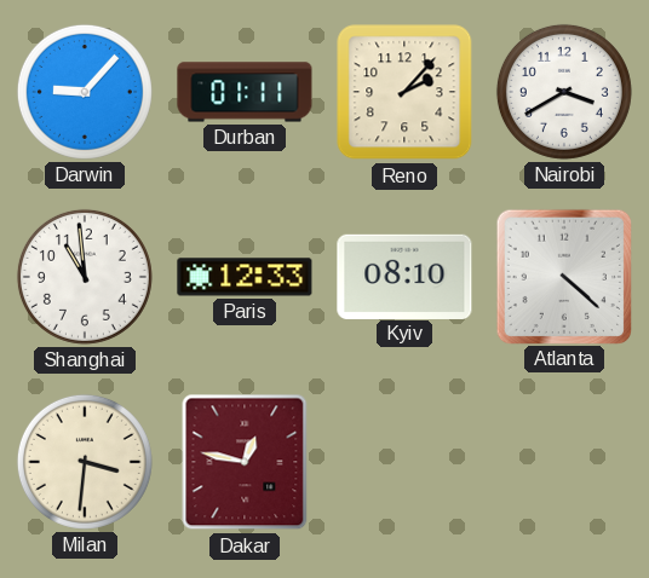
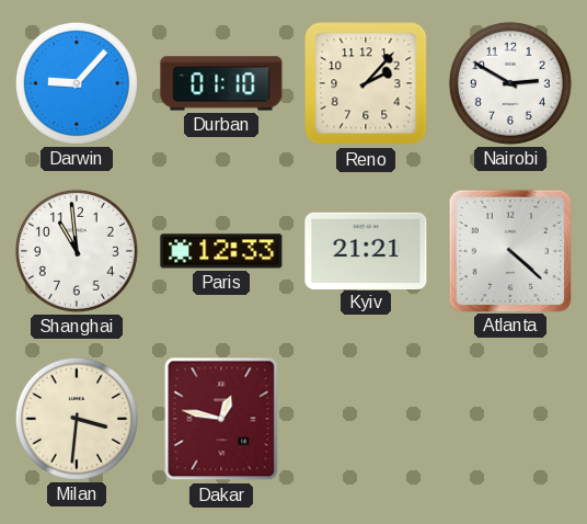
Durban: 01:11 -> 01:10 (221, 83)
Nairobi: 3:40 -> 2:50 (510, 83)
Kyiv: 08:10 -> 21:21 (366, 250)
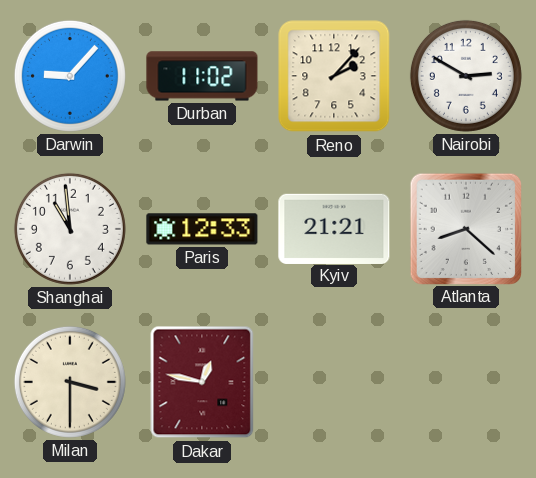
Durban: 01:10 -> 11:02 (202, 76)
Atlanta: 4:22 -> 8:22 (465, 228)
Milan: 3:31 -> 3:30 (70, 382)
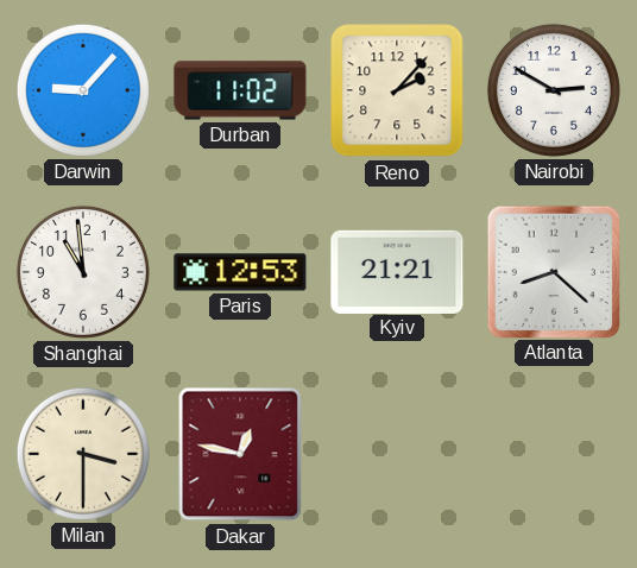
Paris: 12:33 -> 12:53 (240, 272)
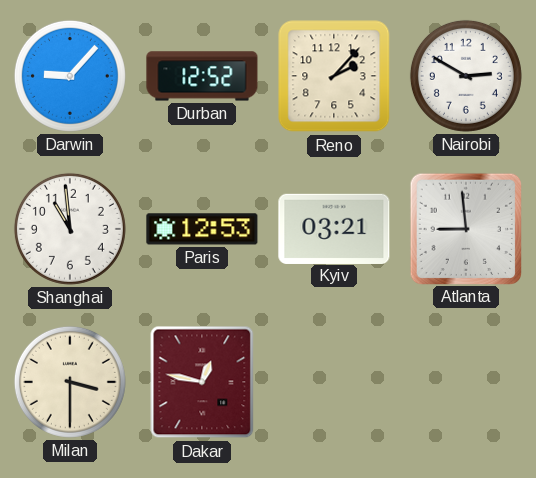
Durban: 11:02 -> 12:52 (202, 76)
Kyiv: 21:21 -> 03:21 (334, 228)
Atlanta: 8:22 -> 8:59 (465, 228)
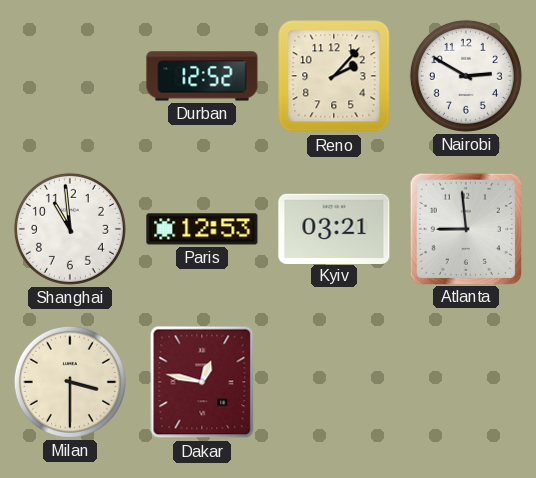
Darwin: 9:07 -> none (70, 76)
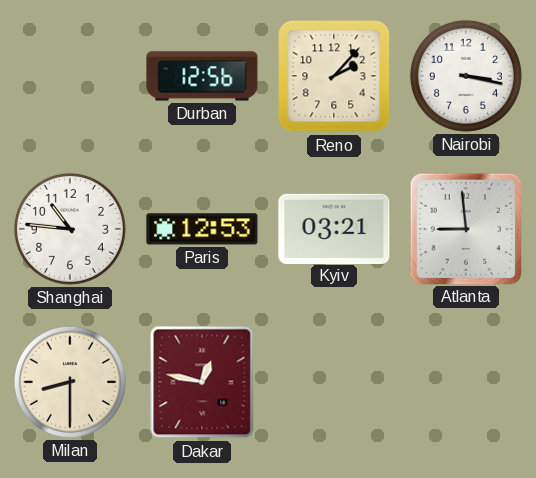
Durban: 12:52 -> 12:56 (202, 76)
Nairobi: 2:50 -> 3:17 (466, 76)
Shanghai: 10:59 -> 10:46 (70, 229)
Milan: 3:30 -> 8:30 (70, 382)
